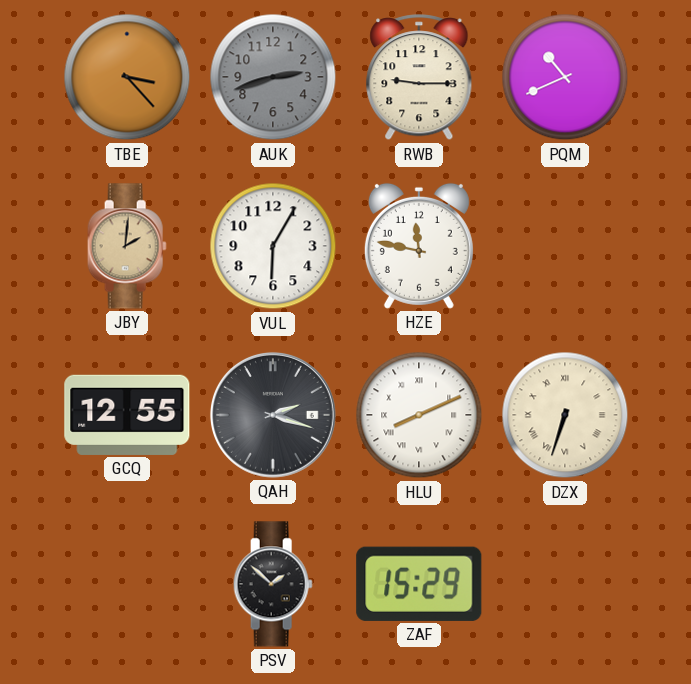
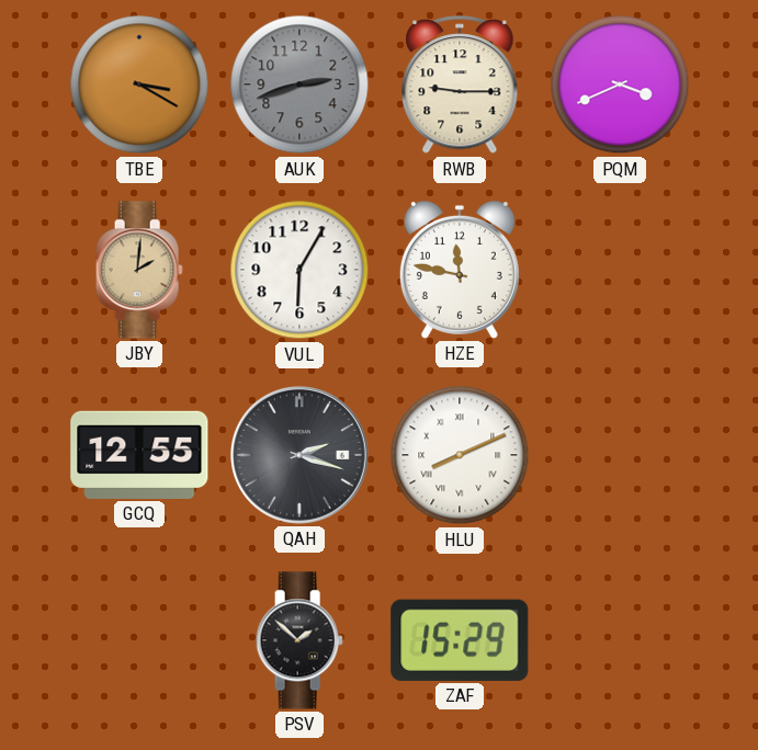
TBE: 3:23 -> 3:20 (139, 84)
PQM: 10:41 -> 3:41 (620, 84)
DZX: 6:33 -> none (565, 415)
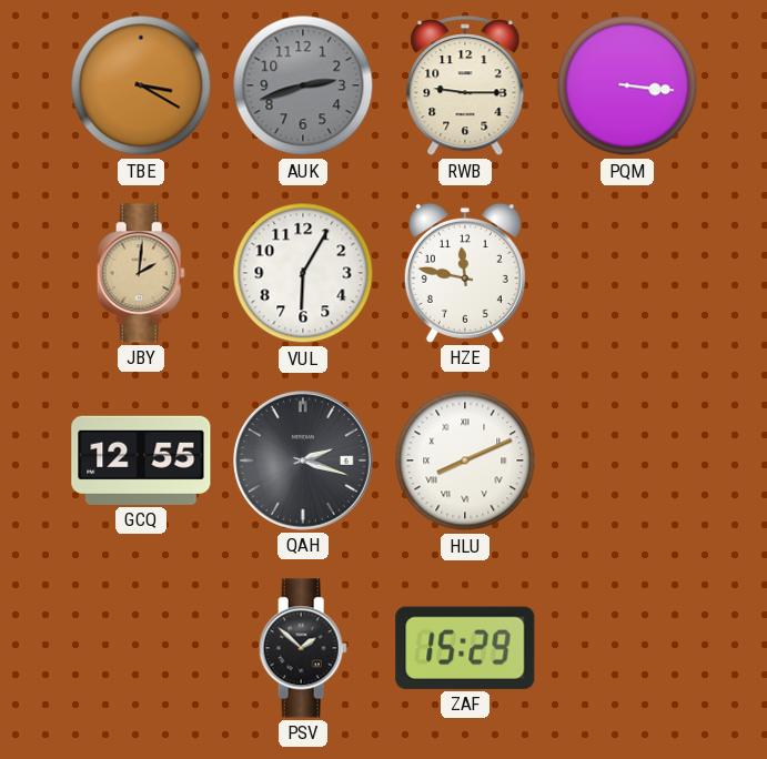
PQM: 3:41 -> 3:16 (627, 85)
